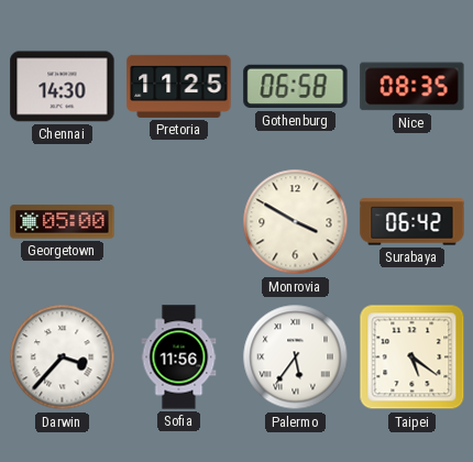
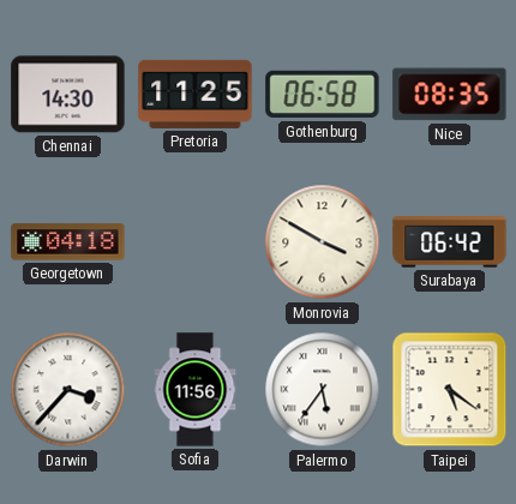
Georgetown: 05:00 -> 04:18 (68, 242)
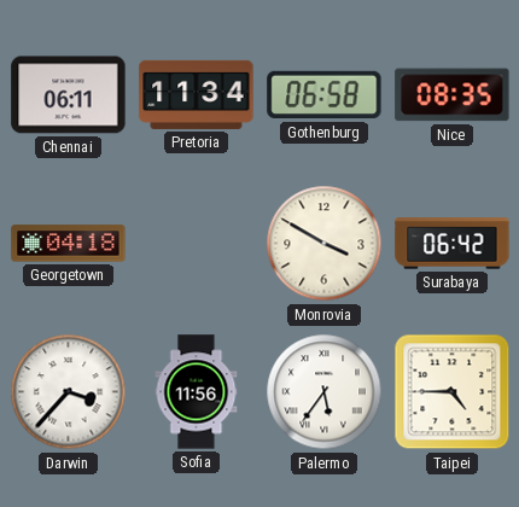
Chennai: 14:30 -> 06:11 (69, 95)
Pretoria: 11:25 -> 11:34 (197, 94)
Taipei: 5:21 -> 4:45 (453, 392)
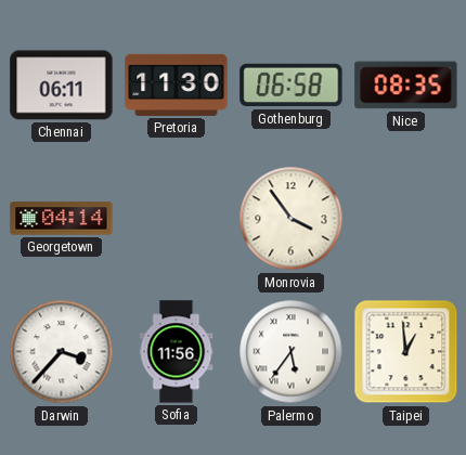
Pretoria: 11:34 -> 11:30 (177, 84)
Georgetown: 04:18 -> 04:14 (62, 219)
Monrovia: 3:50 -> 3:54 (292, 219)
Surabaya: 06:42 -> none (453, 244)
Taipei: 4:45 -> 12:59 (406, 352)
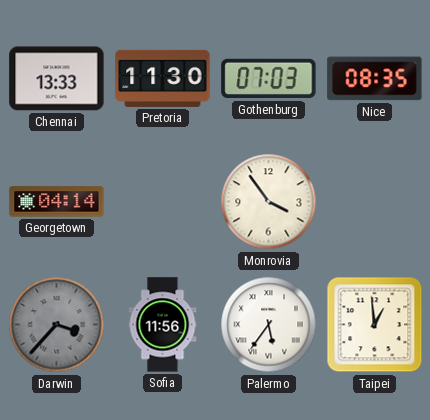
Chennai: 06:11 -> 13:33 (57, 79)
Gothenburg: 06:58 -> 07:03 (269, 79)
Darwin dial: white -> grey (57, 325)
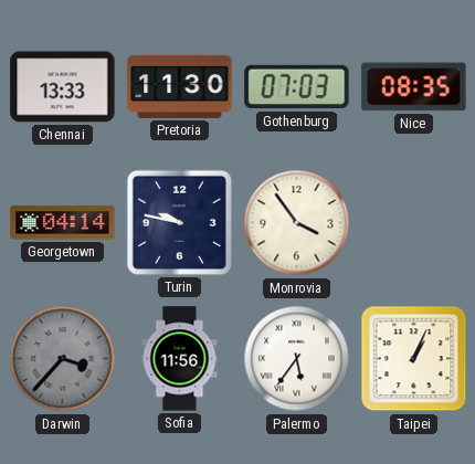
Turin: none -> 9:47 (179, 222)
Taipei: 12:59 -> 1:04 (414, 359)
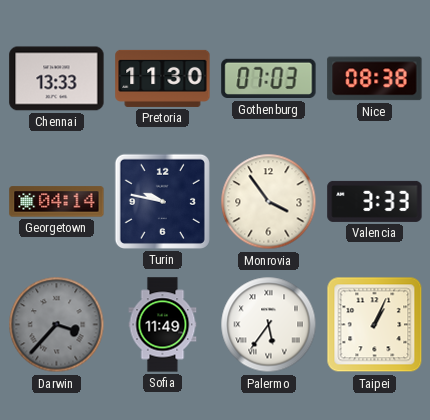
Nice: 08:35 -> 08:38 (375, 79)
Valencia: none -> 3:33 (375, 201)
Sofia: 11:56 -> 11:49 (163, 325)
